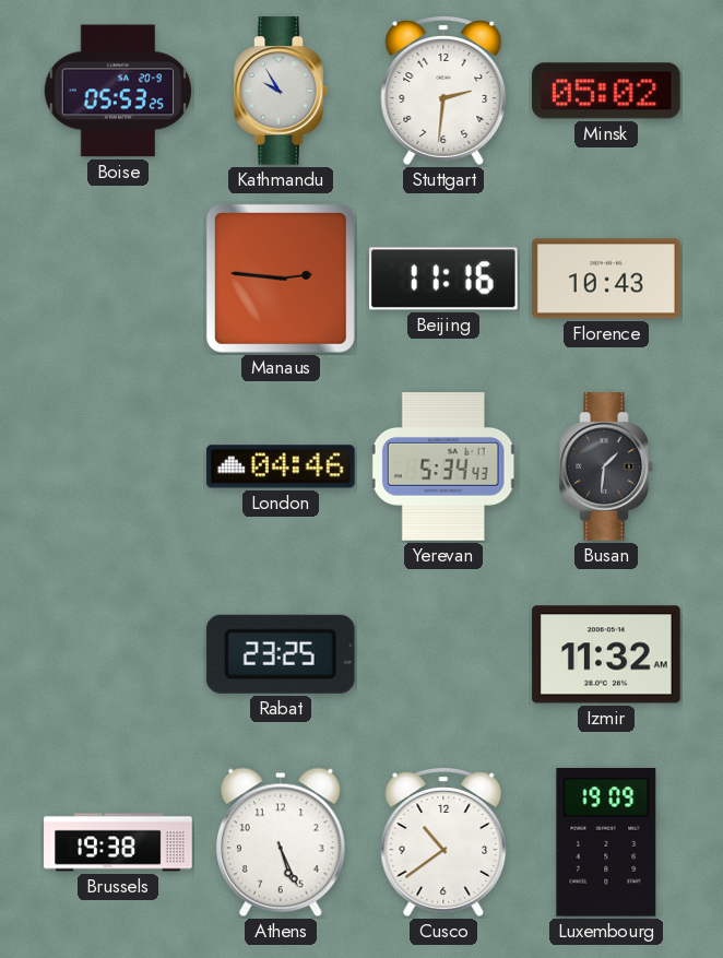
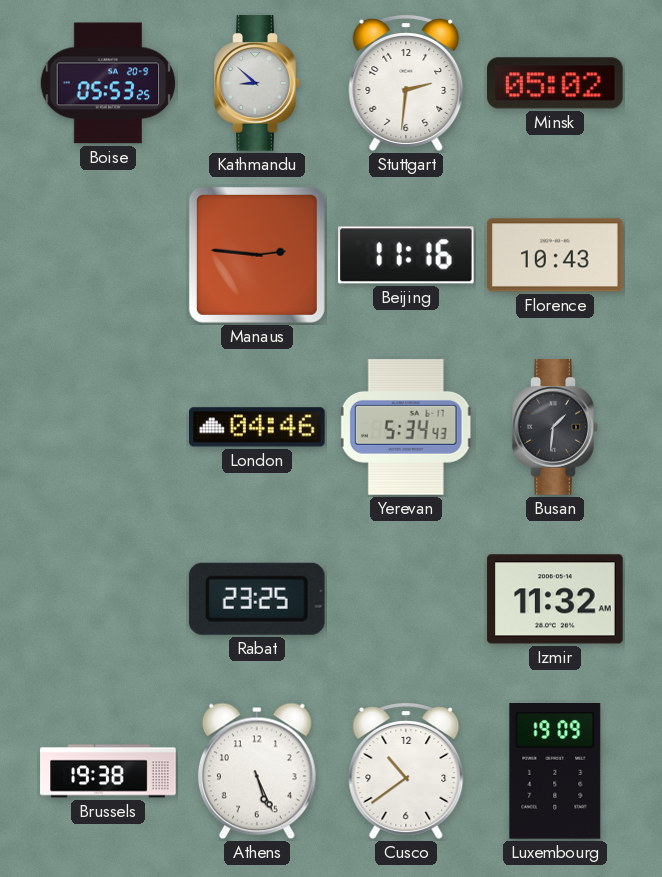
Kathmandu: 9:55 -> 8:52 (257, 83)
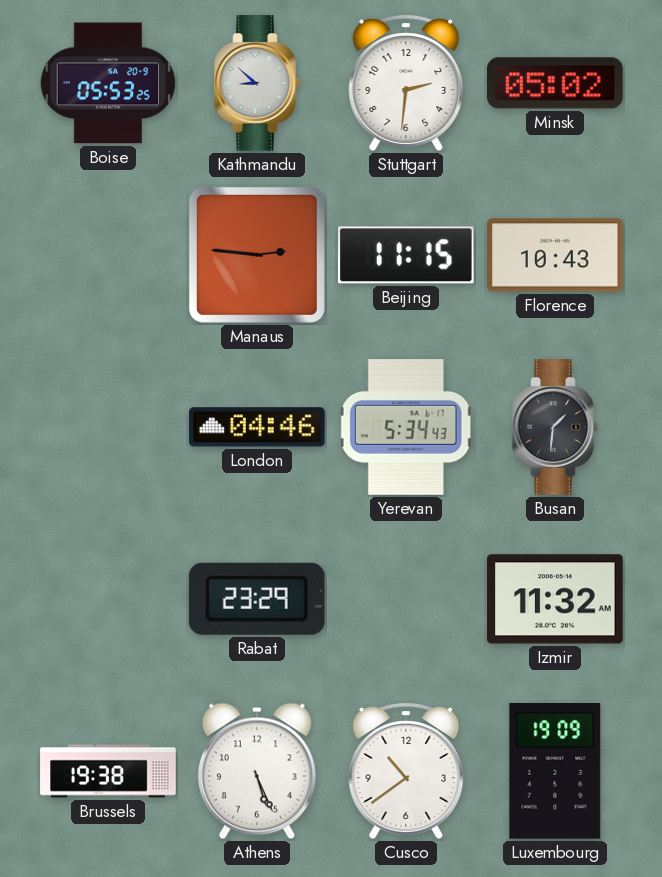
Beijing: 11:16 -> 11:15 (407, 255)
Rabat: 23:25 -> 23:29 (257, 599)
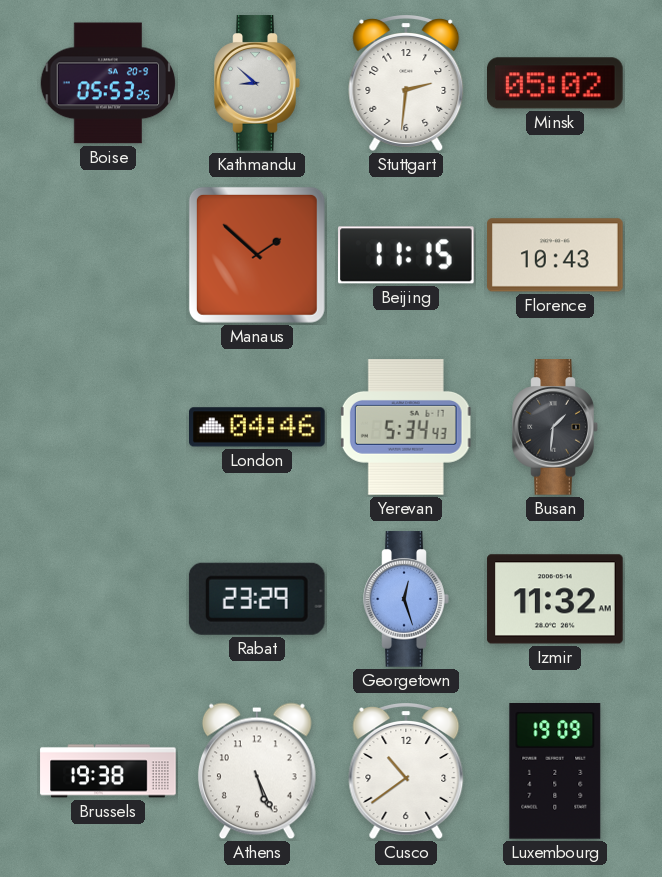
Manaus: 2:46 -> 1:52 (257, 255)
Georgetown: none -> 12:27 (406, 599)
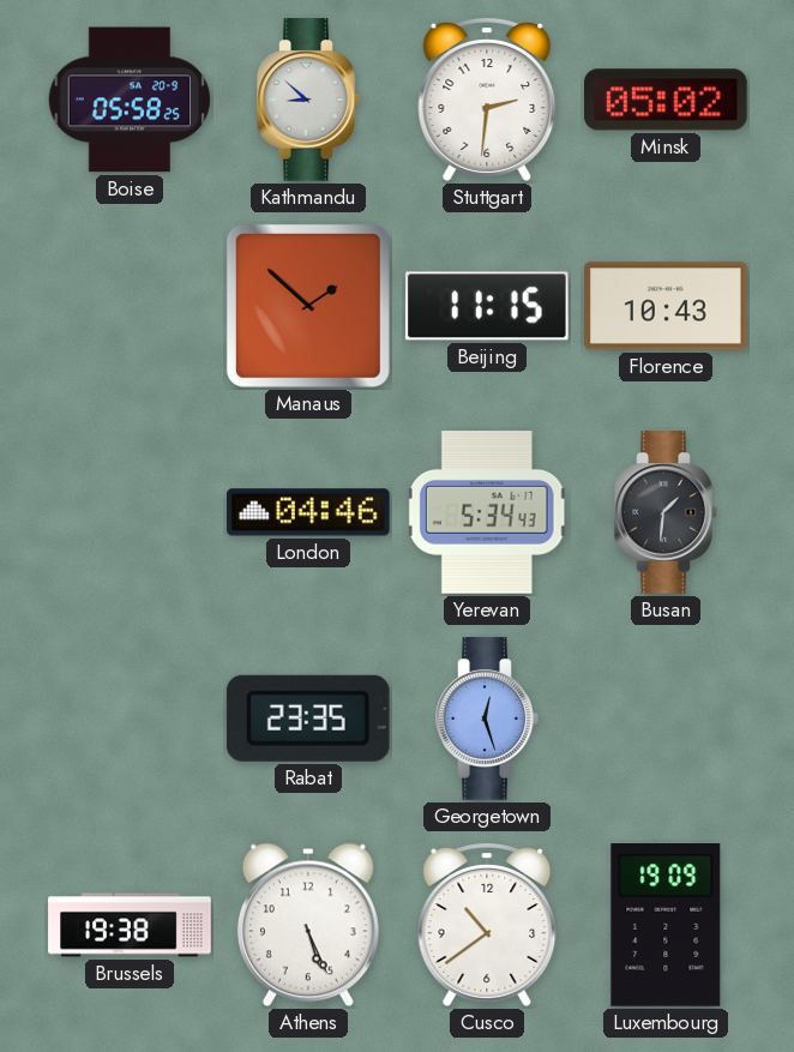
Boise: 05:53 -> 05:58 (130, 100)
Rabat: 23:29 -> 23:35 (308, 719)
Izmir: 11:32 -> none (555, 599)
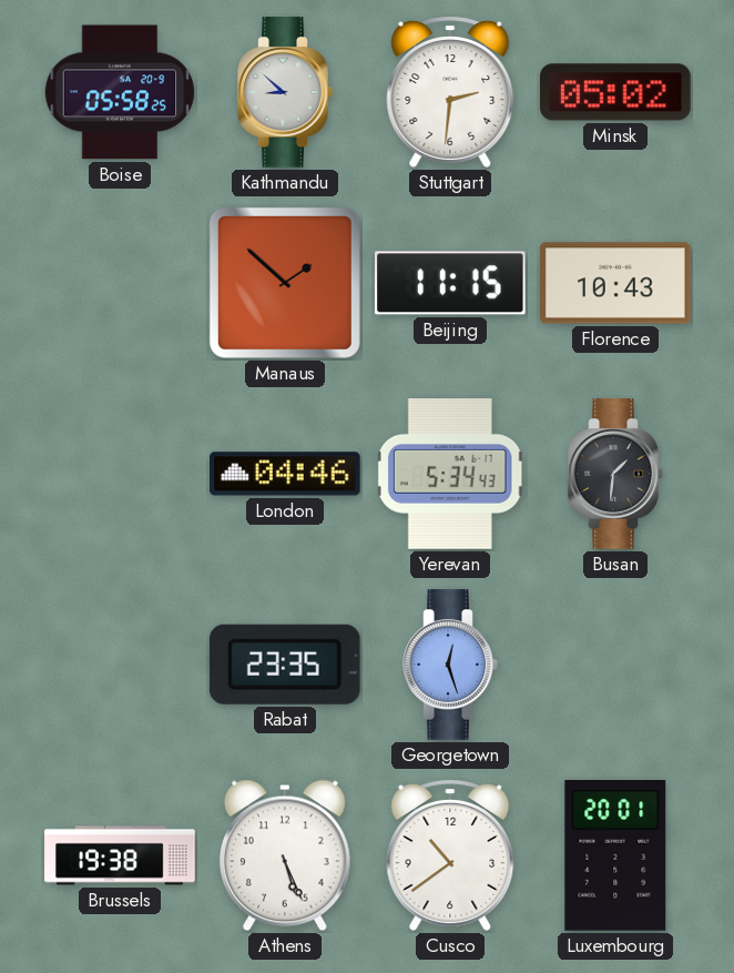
Luxembourg: 19:09 -> 20:01 (615, 857)
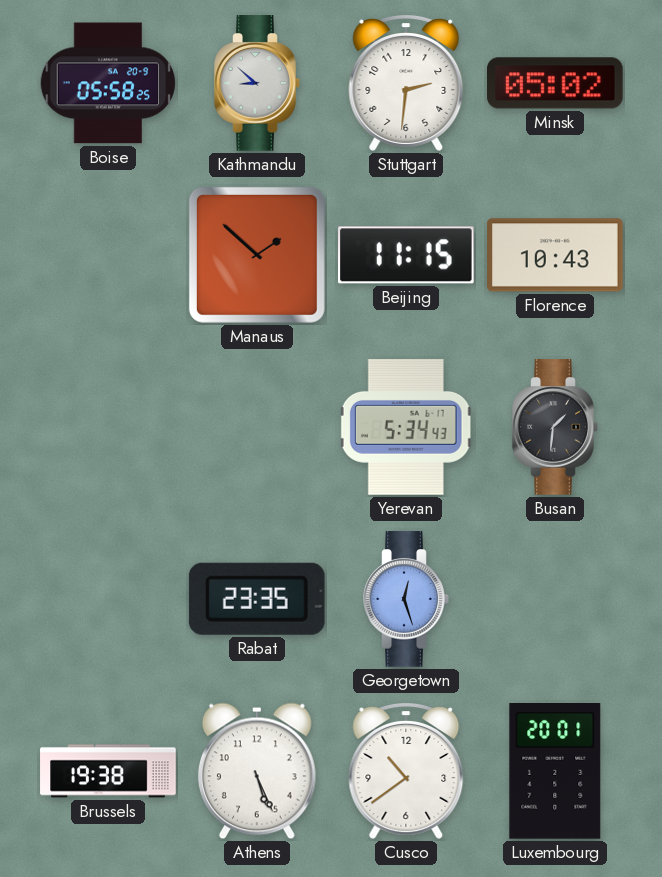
London: 04:46 -> none (286, 474)
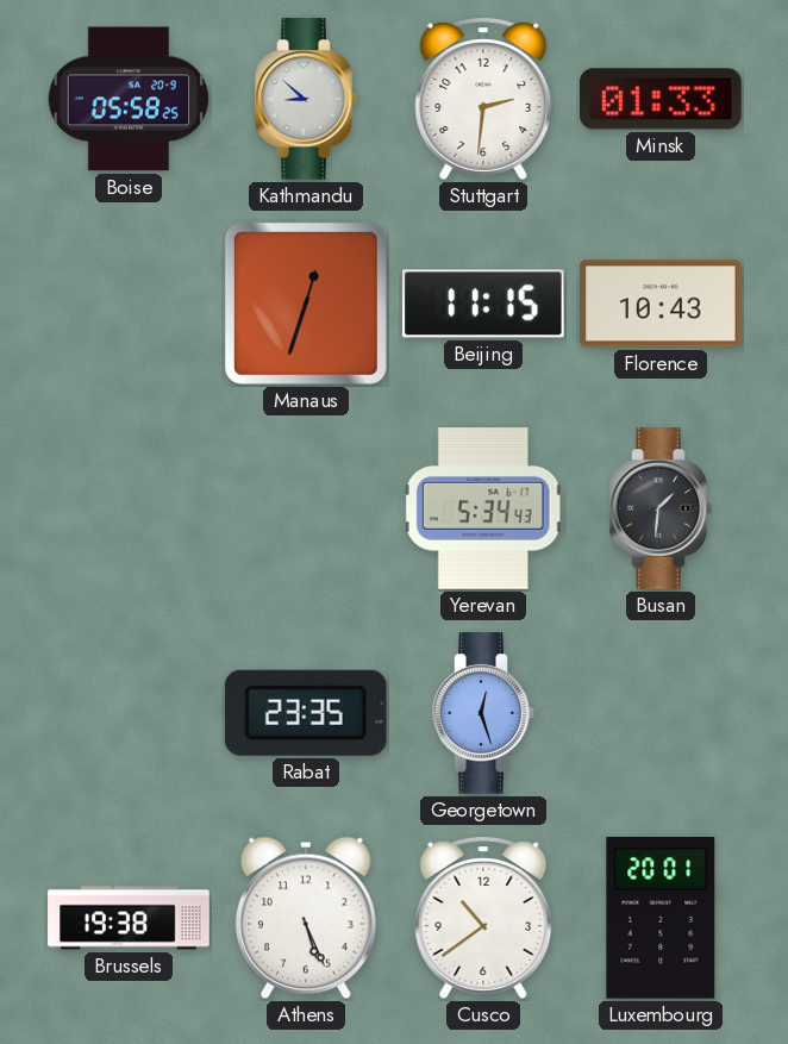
Minsk: 05:02 -> 01:33 (662, 99)
Manaus: 1:52 -> 12:33 (306, 304)
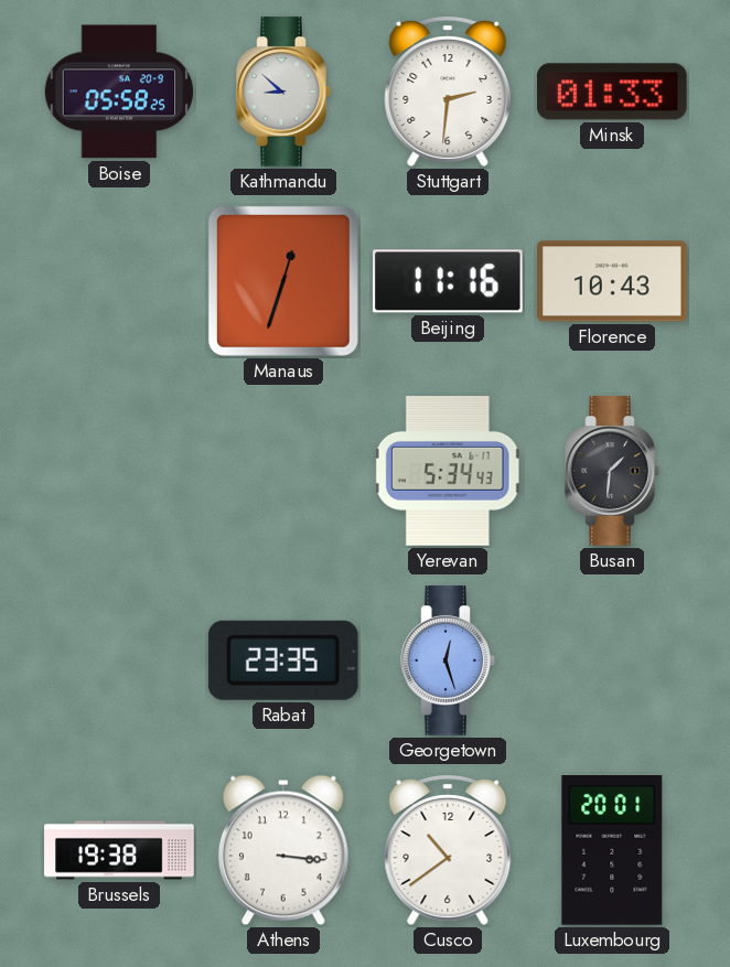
Beijing: 11:15 -> 11:16 (449, 281)
Athens: 5:26 -> 3:16 (283, 850)
